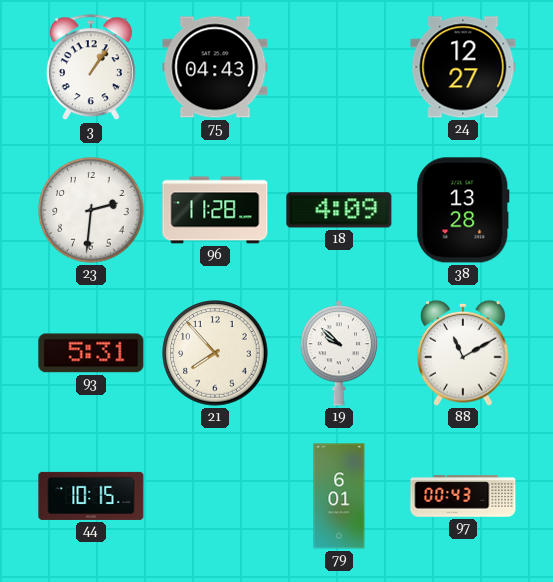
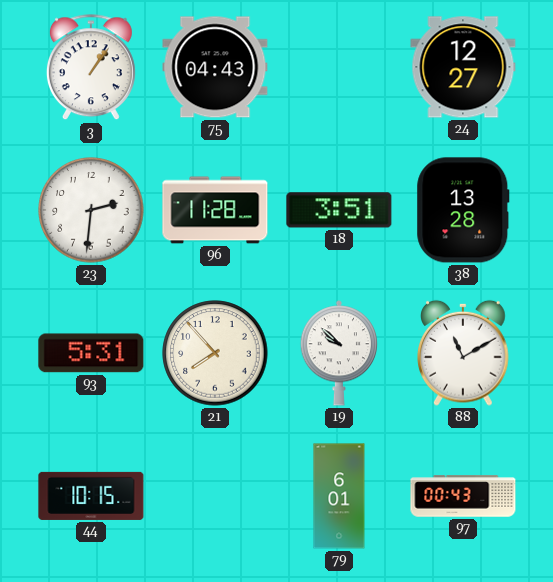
18: 4:09 -> 3:51 (339, 210)
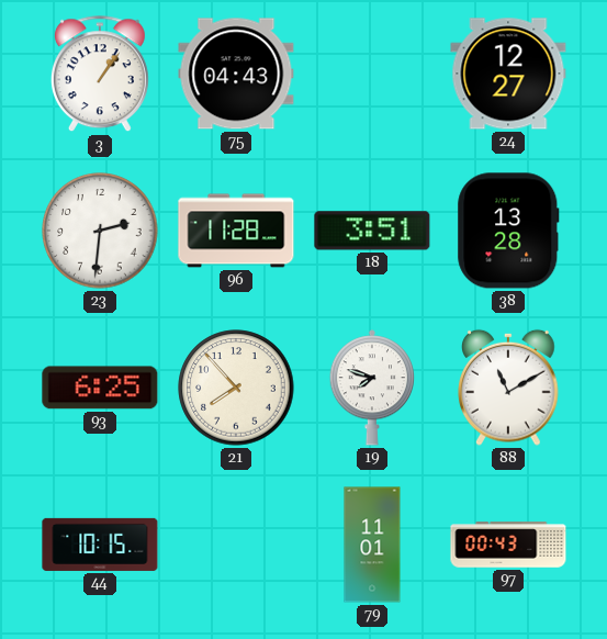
93: 5:31 -> 6:25 (100, 388)
19: 9:52 -> 7:48 (371, 388)
79: 6:01 -> 11:01 (372, 545)
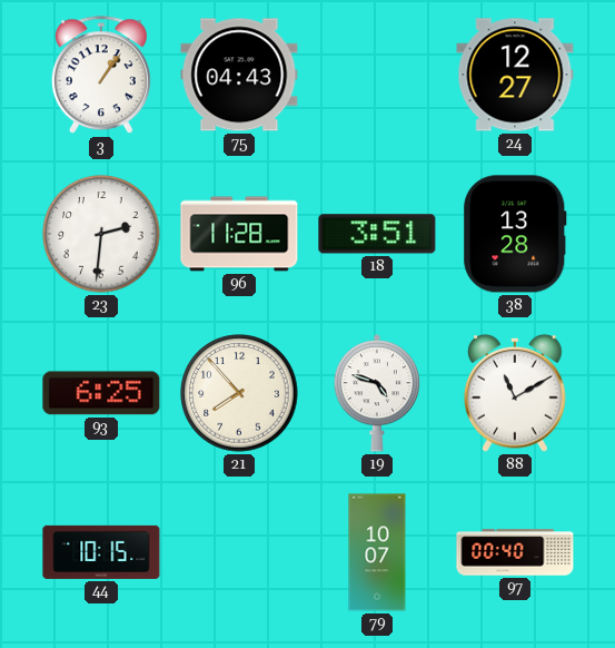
19: 7:48 -> 4:48 (376, 393)
79: 11:01 -> 10:07 (377, 552)
97: 00:43 -> 00:40 (515, 552)
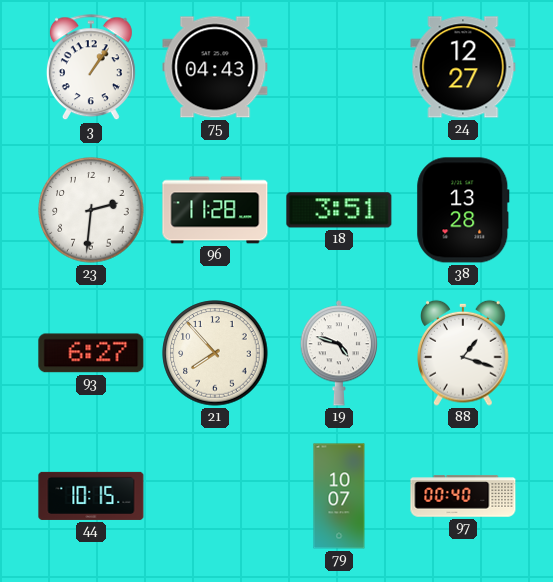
93: 6:25 -> 6:27 (91, 353)
88: 11:10 -> 1:18 (463, 353)
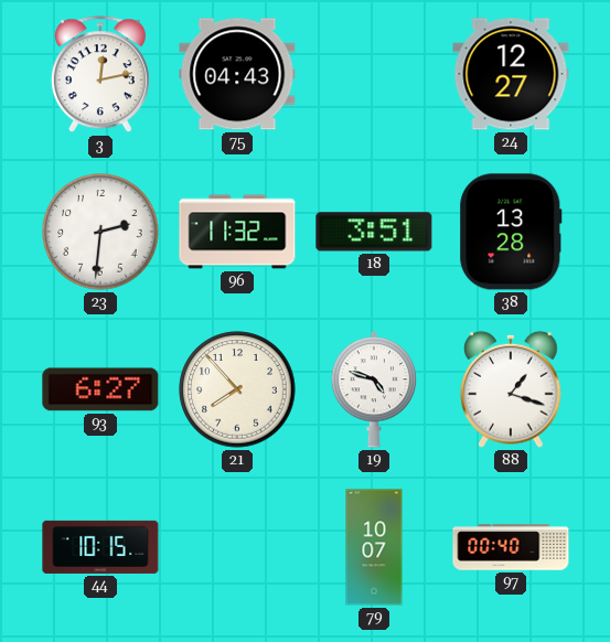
3: 1:06 -> 12:13 (100, 75)
96: 11:28 -> 11:32 (237, 232)
